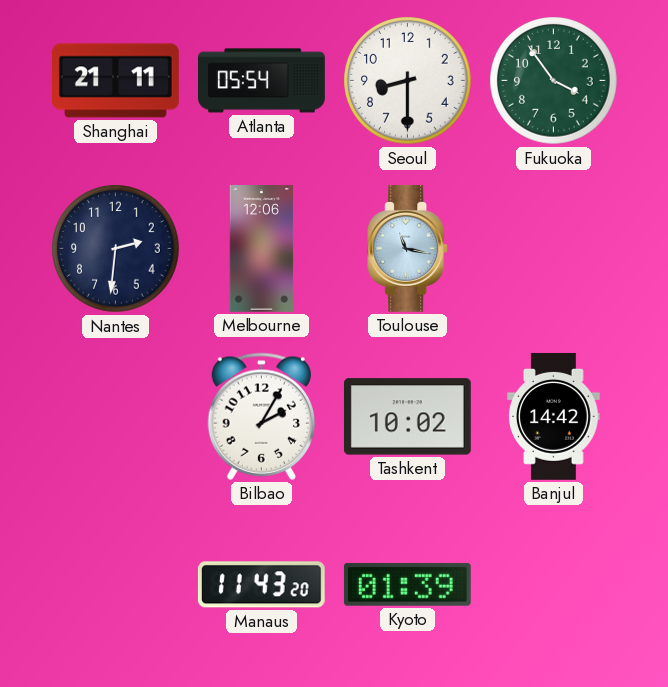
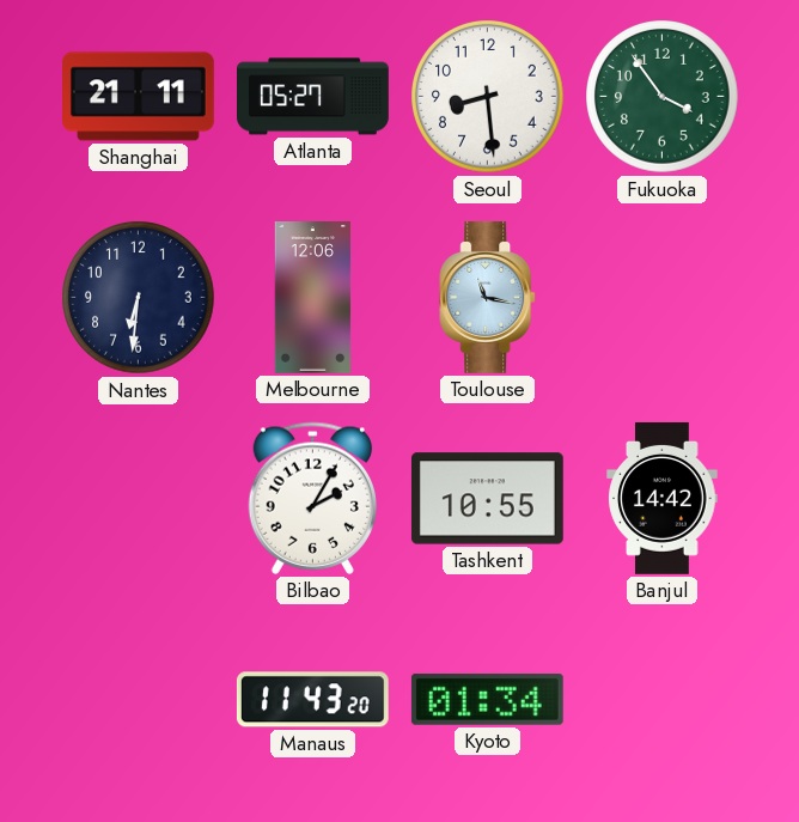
Atlanta: 05:54 -> 05:27 (313, 97)
Seoul: 8:30 -> 8:29 (488, 97)
Nantes: 2:31 -> 6:31 (139, 298)
Tashkent: 10:02 -> 10:55 (487, 499)
Kyoto: 01:39 -> 01:34 (487, 699)
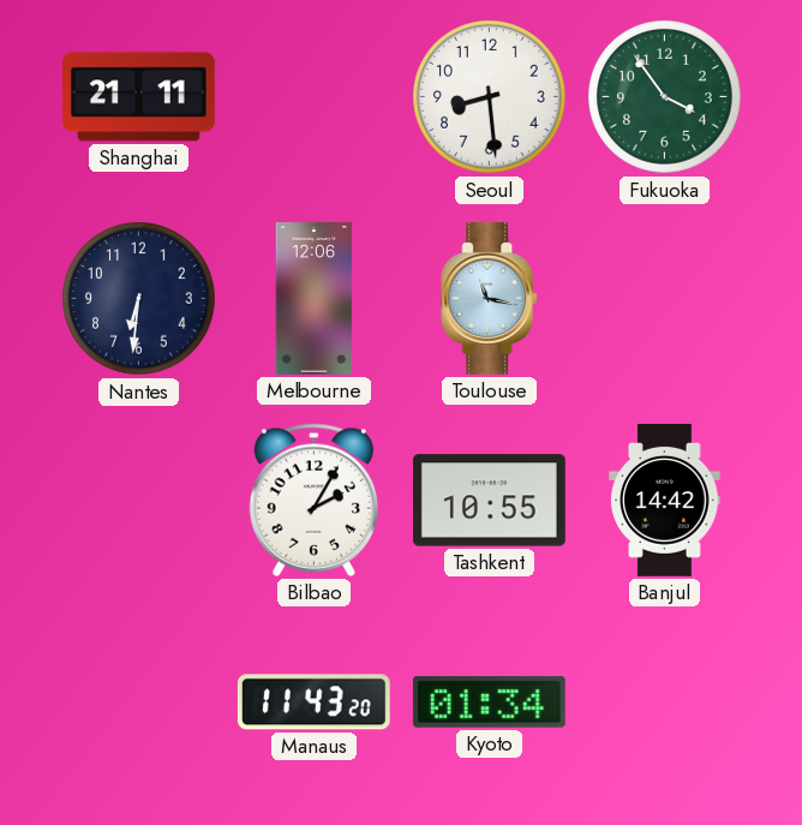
Atlanta: 05:27 -> none (313, 97)
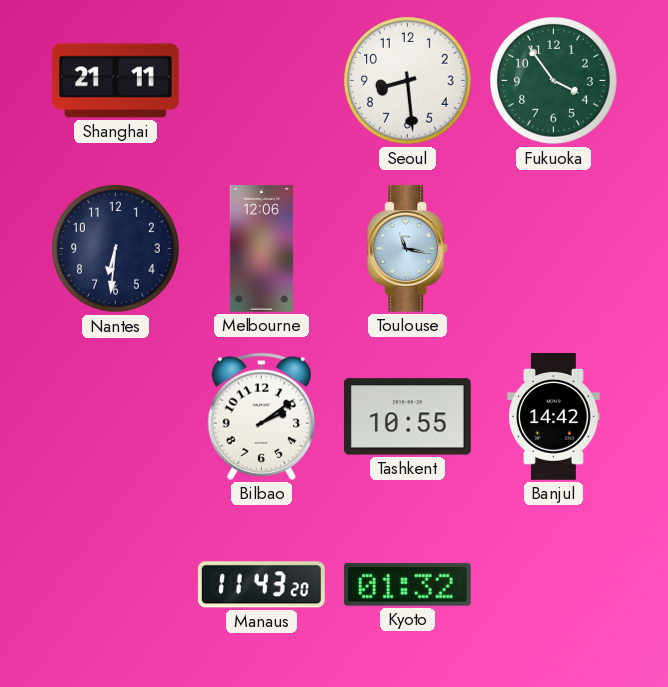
Bilbao: 2:05 -> 2:09 (261, 416)
Kyoto: 01:34 -> 01:32 (407, 584)
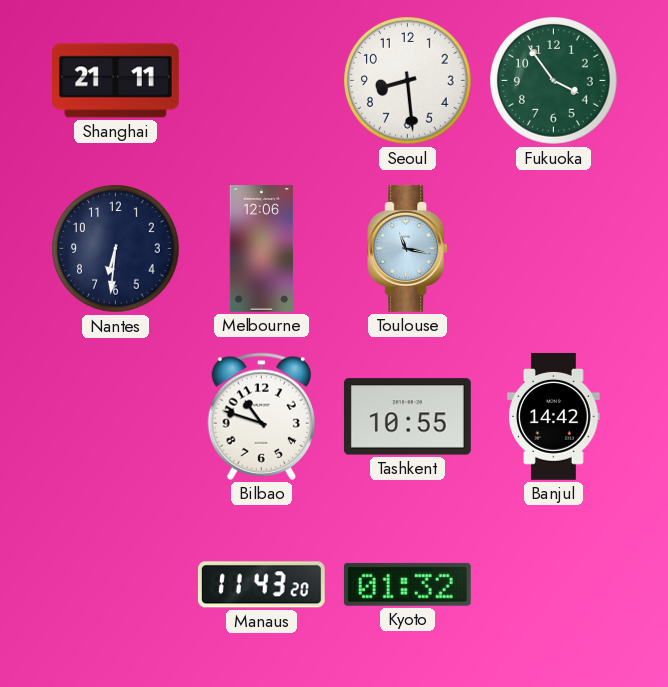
Bilbao: 2:09 -> 10:48 (261, 416)
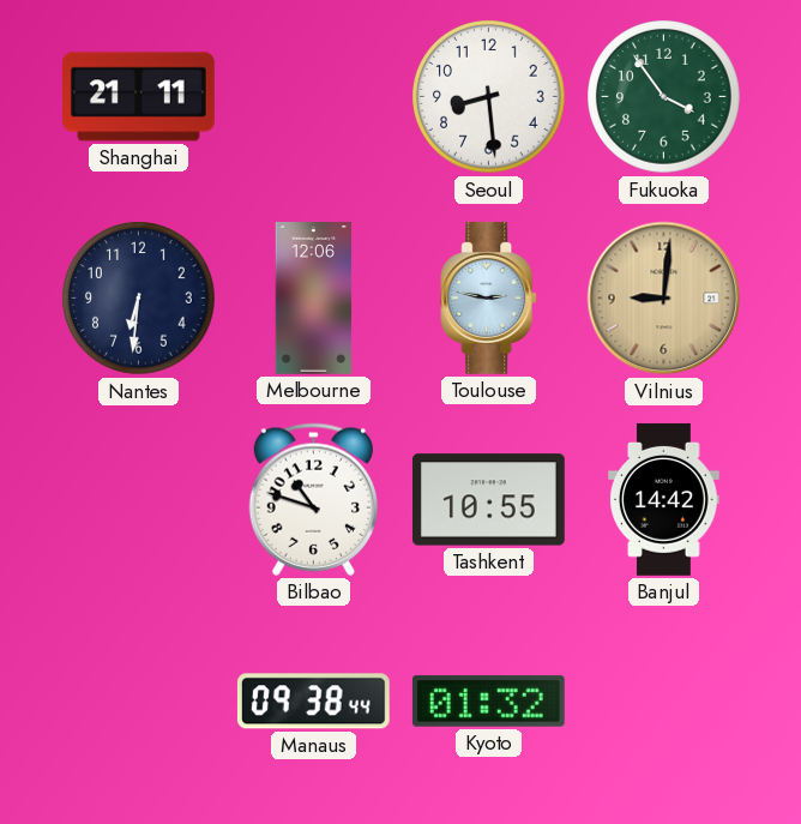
Toulouse: 11:17 -> 2:47 (489, 297)
Vilnius: none -> 9:01 (664, 299)
Manaus: 11:43 -> 09:38 (313, 702)
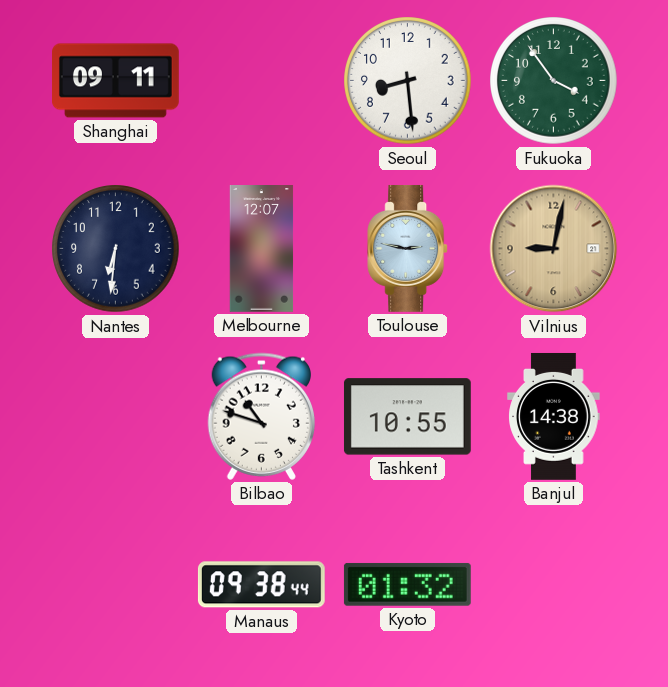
Shanghai: 21:11 -> 09:11 (116, 81)
Melbourne: 12:06 -> 12:07 (262, 249)
Vilnius: 9:01 -> 9:02 (554, 249)
Banjul: 14:42 -> 14:38 (554, 416)
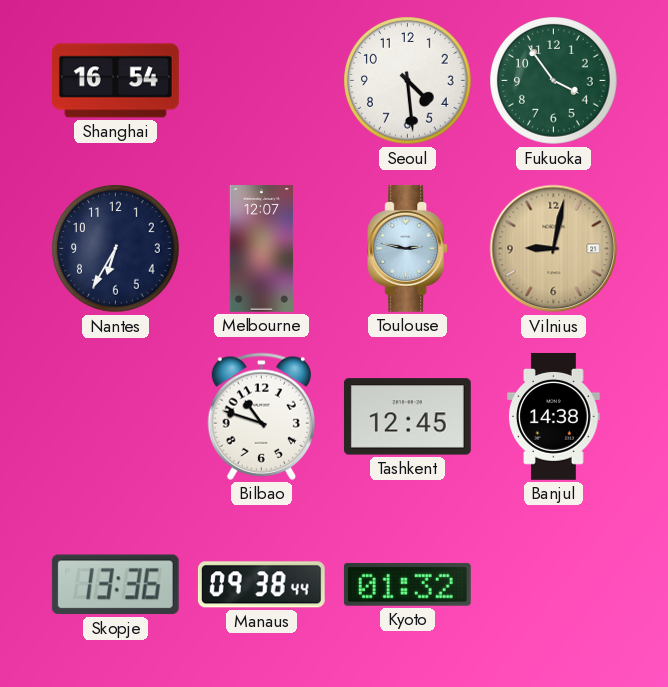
Shanghai: 09:11 -> 16:54 (116, 81)
Seoul: 8:29 -> 4:29 (408, 81)
Nantes: 6:31 -> 6:35 (116, 249)
Tashkent: 10:55 -> 12:45 (407, 417)
Skopje: none -> 13:36 (115, 585)
